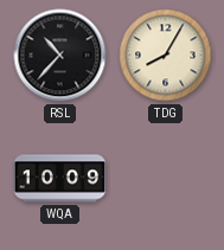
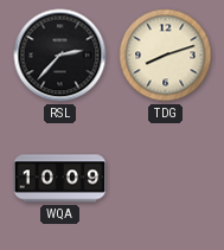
RSL: 10:37 -> 2:37 (60, 56)
TDG: 8:05 -> 8:12 (166, 56)
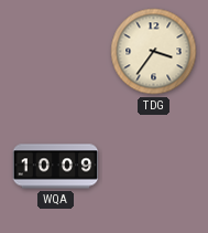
RSL: 2:37 -> none (60, 56)
TDG: 8:12 -> 3:36 (154, 52)
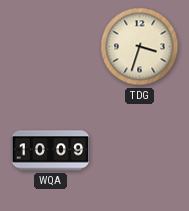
TDG: 3:36 -> 3:33 (140, 47)
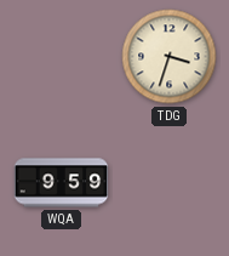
WQA: 10:09 -> 9:59 (62, 183)
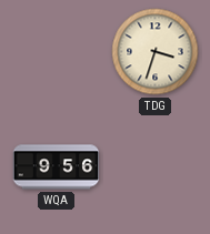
WQA: 9:59 -> 9:56 (57, 167)
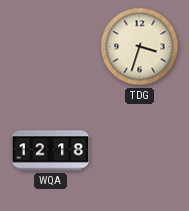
WQA: 9:56 -> 12:18 (51, 151)
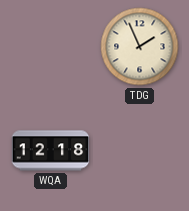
TDG: 3:33 -> 1:56 (140, 47)
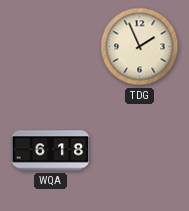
WQA: 12:18 -> 6:18 (51, 151)
